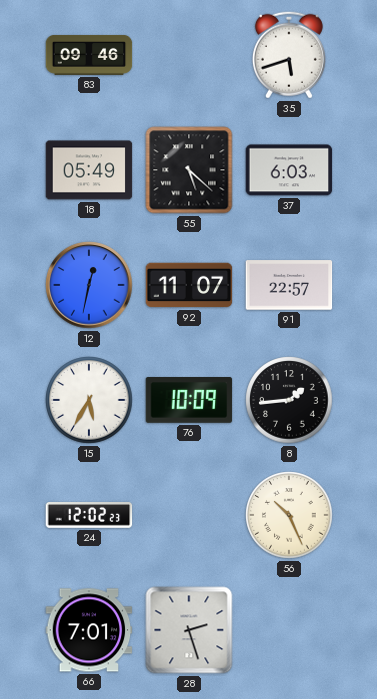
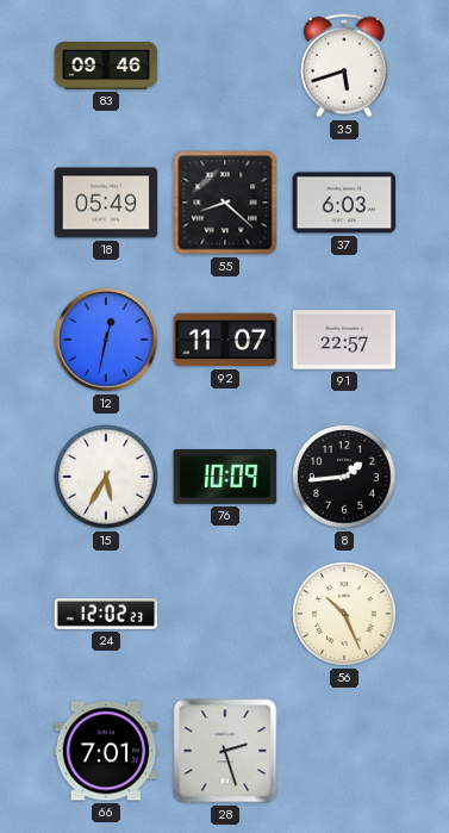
55: 5:22 -> 8:22 (225, 203)
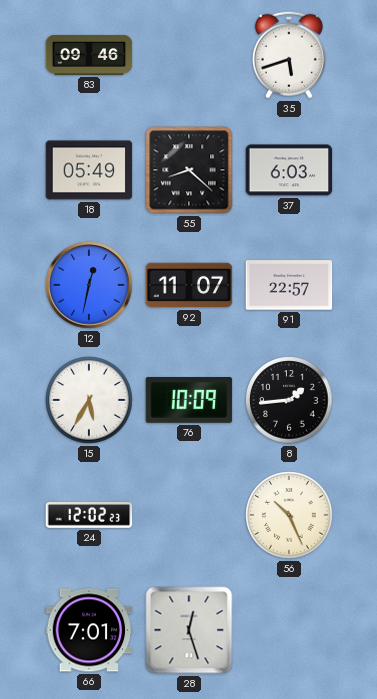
28: 2:27 -> 12:27 (189, 630)
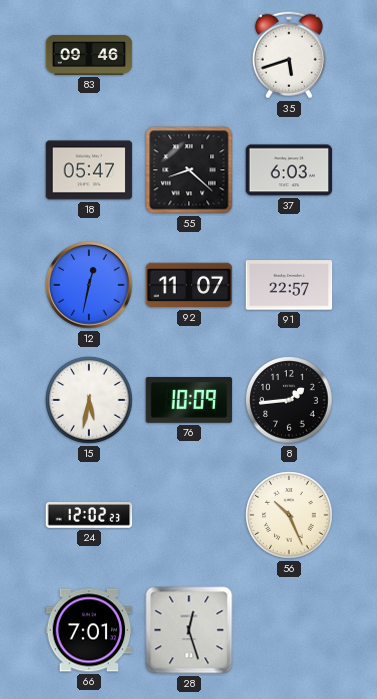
18: 05:49 -> 05:47 (89, 170)
15: 5:35 -> 5:32 (89, 400)
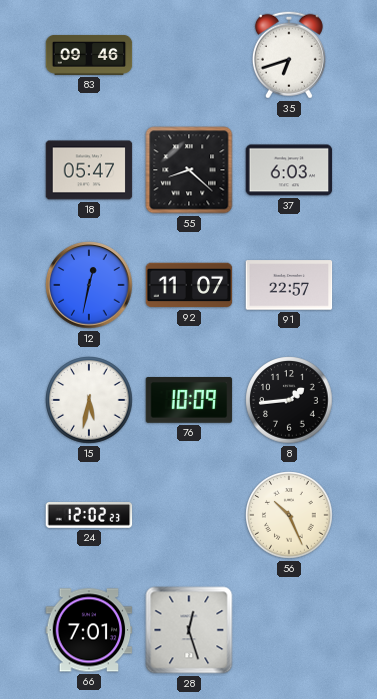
35: 5:42 -> 6:42 (289, 55)
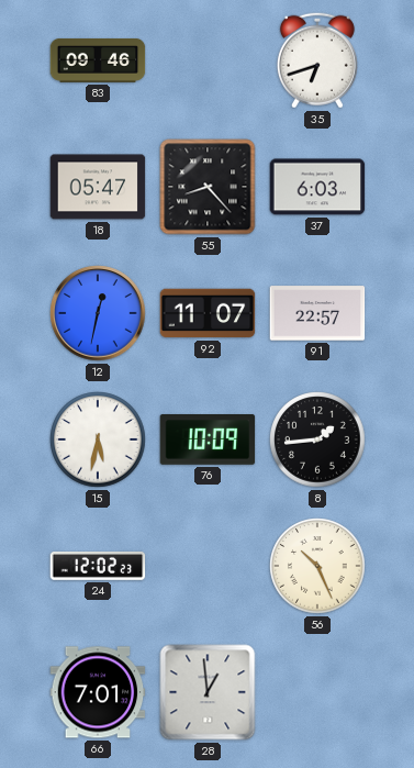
55: 8:22 -> 8:23 (208, 187)
28: 12:27 -> 12:59 (208, 692)
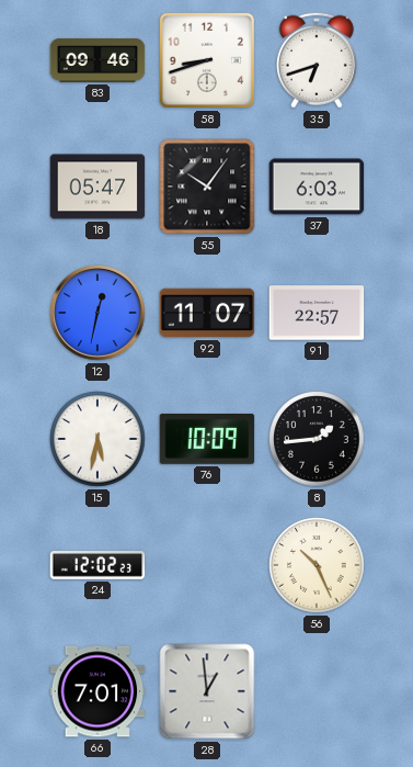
58: none -> 8:42 (207, 60)
55: 8:23 -> 10:06 (207, 187)
